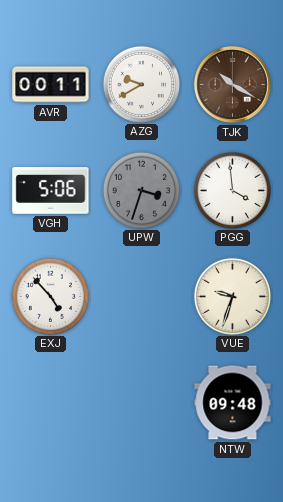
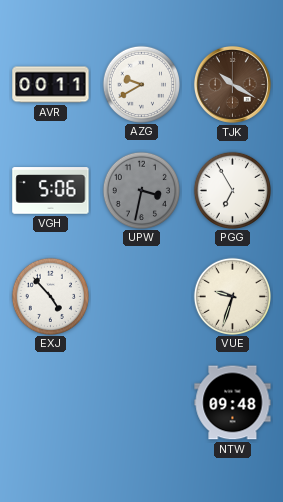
UPW: 3:33 -> 3:32 (141, 190)
PGG: 3:59 -> 6:55 (232, 190)
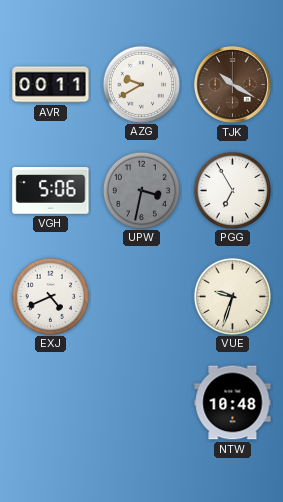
EXJ: 4:53 -> 4:41 (50, 296)
NTW: 09:48 -> 10:48 (233, 403)
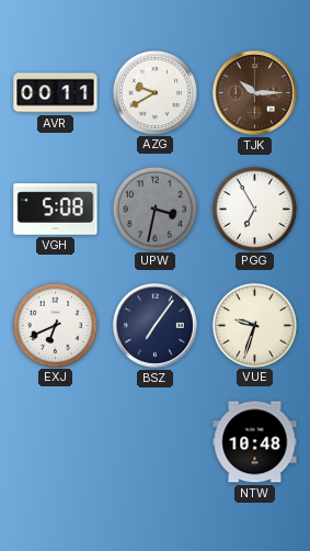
TJK: 10:20 -> 10:15 (254, 92)
VGH: 5:06 -> 5:08 (56, 210)
EXJ: 4:41 -> 6:41 (55, 325)
BSZ: none -> 7:06 (154, 325)
